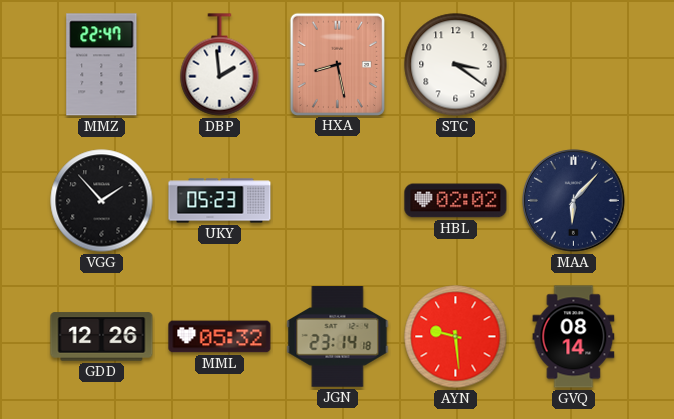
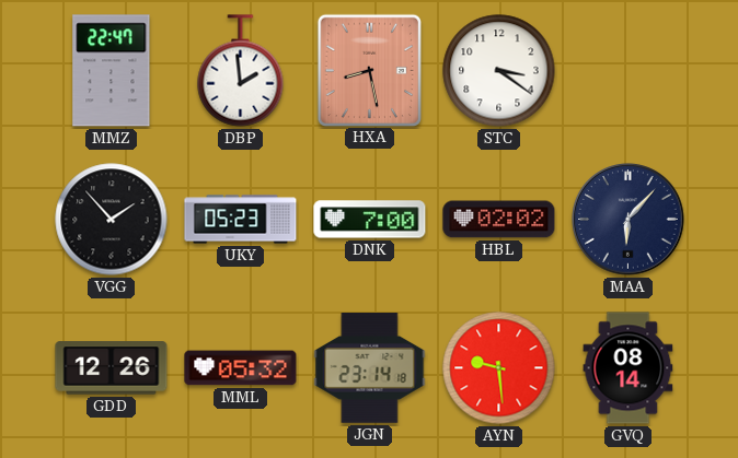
DNK: none -> 7:00 (370, 220)
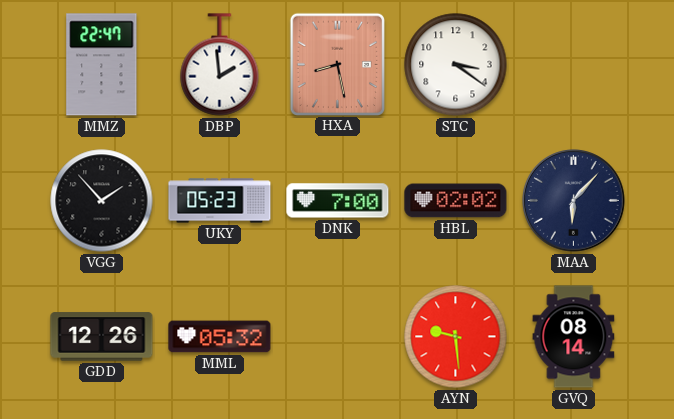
JGN: 23:14 -> none (370, 368)
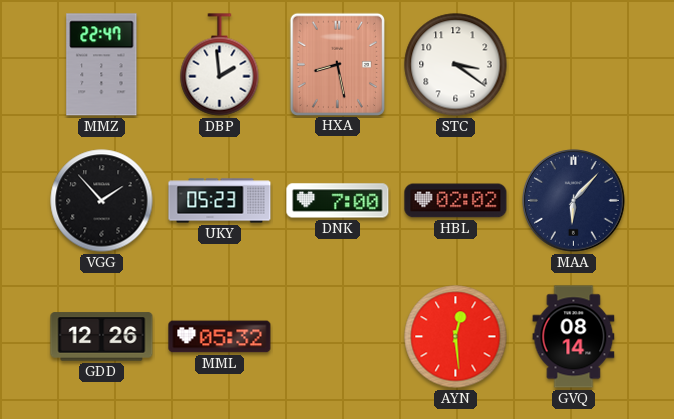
AYN: 9:29 -> 12:29 (456, 337)
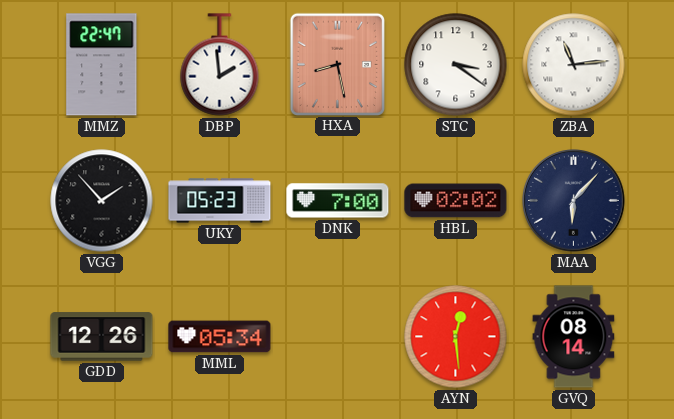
ZBA: none -> 11:14 (574, 65)
MML: 05:32 -> 05:34 (220, 337)
